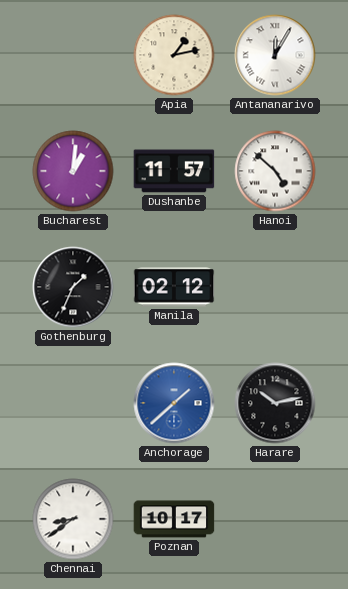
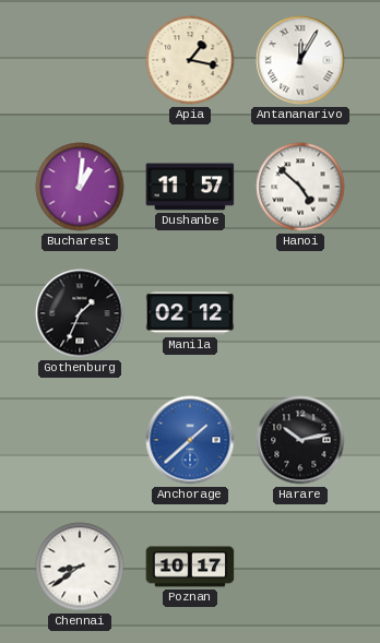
Apia: 1:13 -> 1:17 (190, 60)
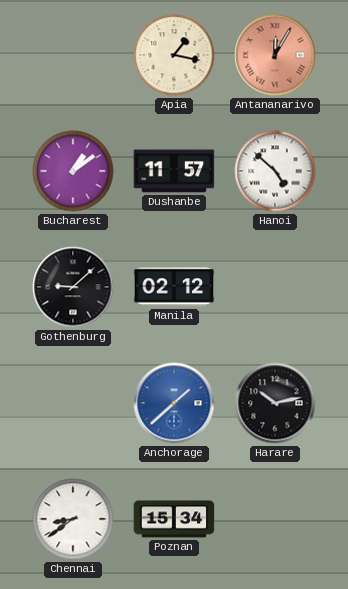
Antananarivo dial: white -> salmon (275, 55)
Bucharest: 1:01 -> 1:09 (73, 171)
Gothenburg: 1:34 -> 9:08 (73, 287)
Poznan: 10:17 -> 15:34 (174, 519)
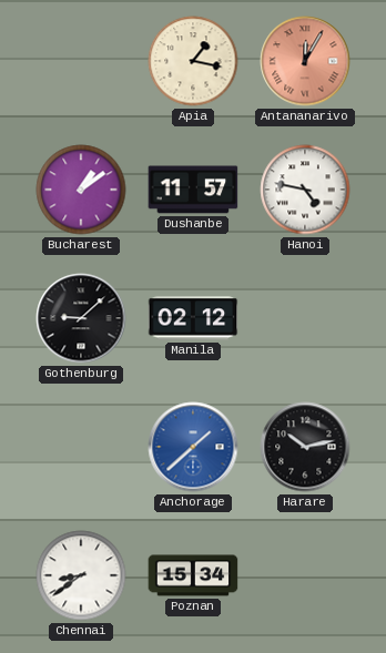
Hanoi: 4:52 -> 4:47 (305, 190)
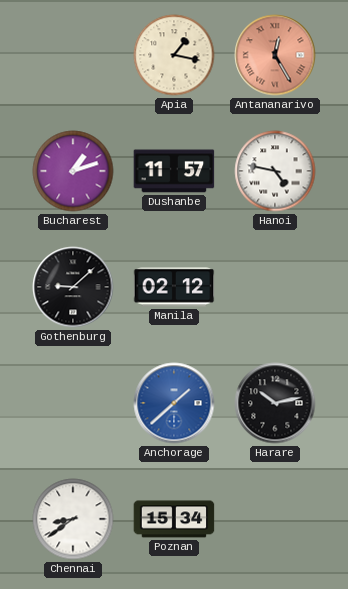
Antananarivo: 12:05 -> 12:25 (275, 55)
Bucharest: 1:09 -> 1:12 (73, 171)
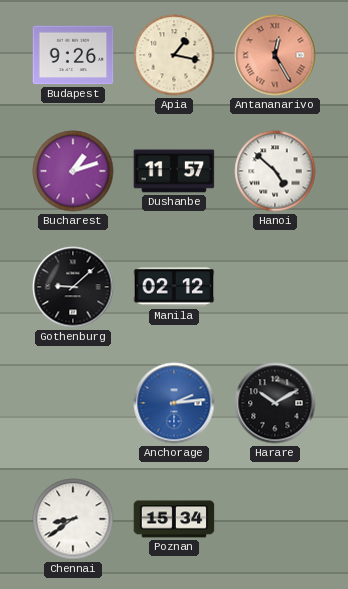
Budapest: none -> 9:26 (73, 55)
Hanoi: 4:47 -> 4:52 (275, 171)
Anchorage: 1:38 -> 2:14 (174, 403)
Harare: 10:13 -> 10:10 (275, 403)
